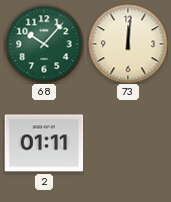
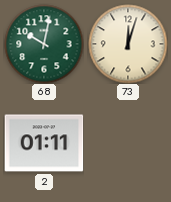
68: 10:07 -> 10:02 (44, 44)
73: 12:01 -> 12:03 (128, 44)
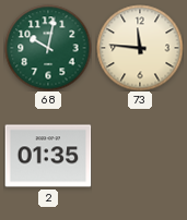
73: 12:03 -> 11:46 (140, 48)
2: 01:11 -> 01:35 (48, 156)
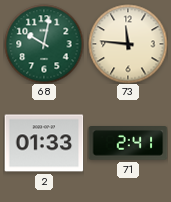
2: 01:35 -> 01:33 (44, 143)
71: none -> 2:41 (128, 144)
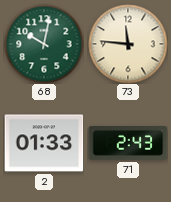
71: 2:41 -> 2:43 (128, 144)
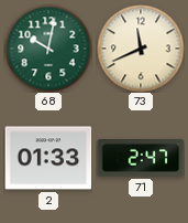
73: 11:46 -> 11:41 (141, 49)
71: 2:43 -> 2:47 (141, 159)
